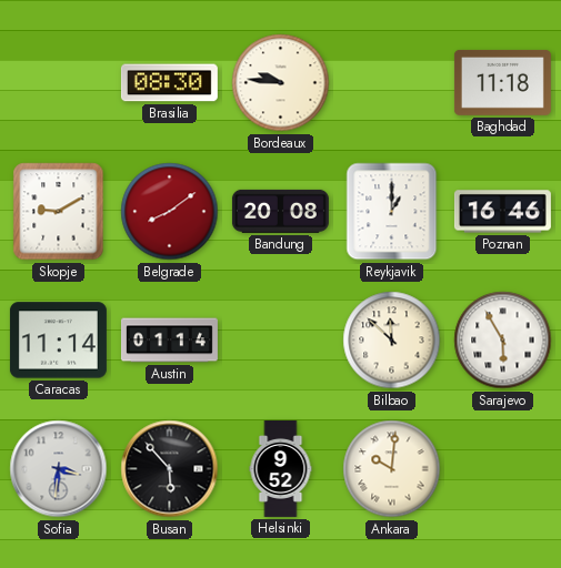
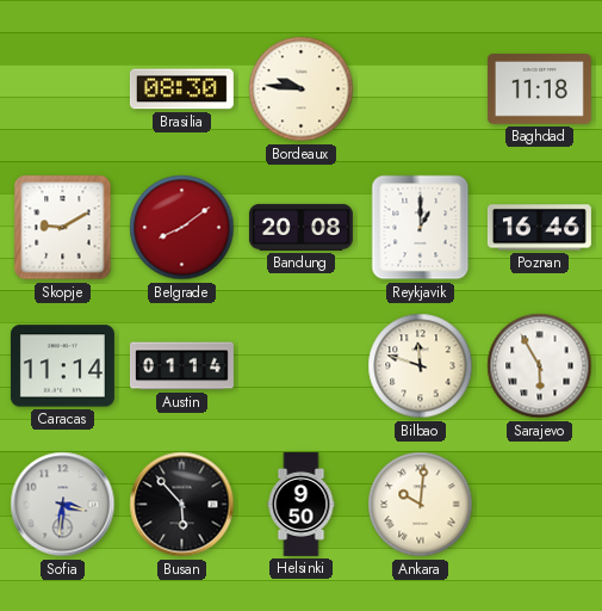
Bilbao: 11:52 -> 11:48 (421, 366)
Helsinki: 9:52 -> 9:50 (302, 504)
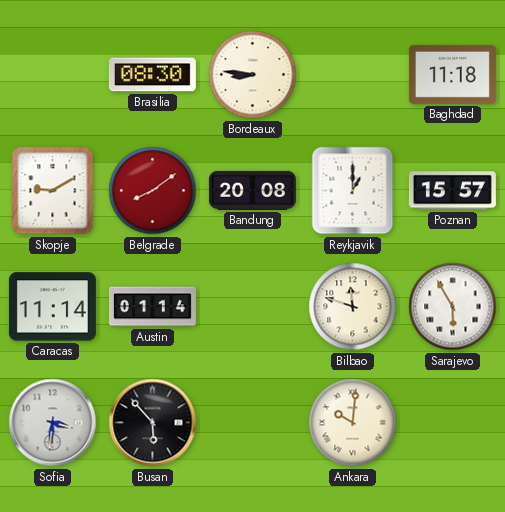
Bordeaux: 9:46 -> 8:46 (253, 75)
Poznan: 16:46 -> 15:57 (452, 191)
Helsinki: 9:50 -> none (302, 504)
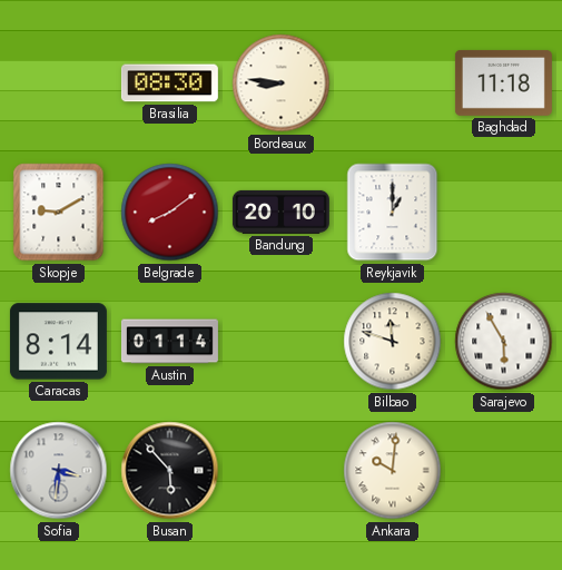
Bandung: 20:08 -> 20:10 (280, 212)
Poznan: 15:57 -> none (452, 191)
Caracas: 11:14 -> 8:14 (58, 342)
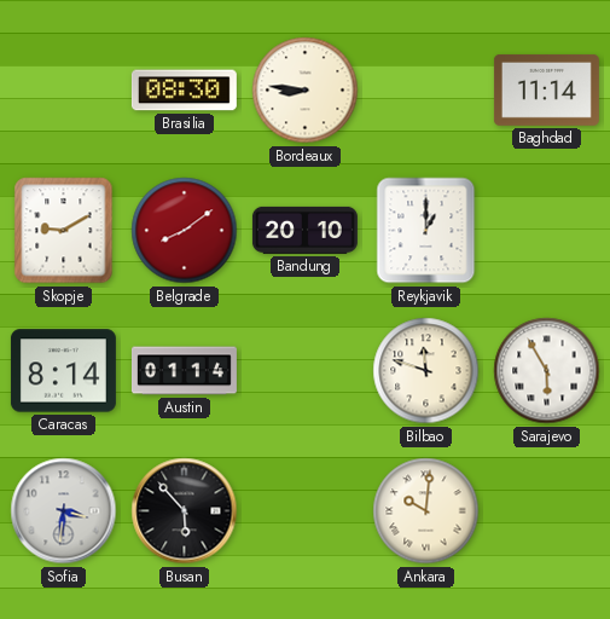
Baghdad: 11:18 -> 11:14 (546, 89)
